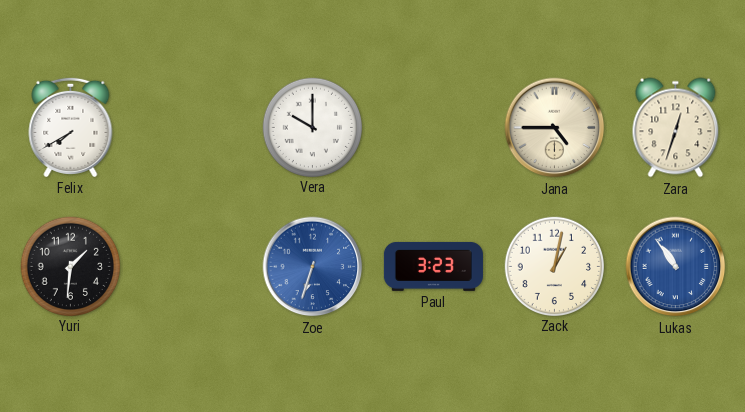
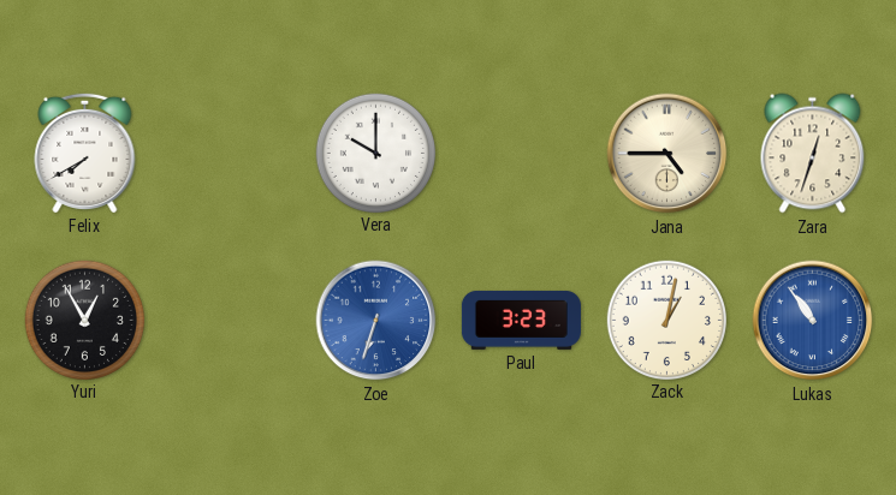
Yuri: 1:31 -> 12:55 (84, 320)
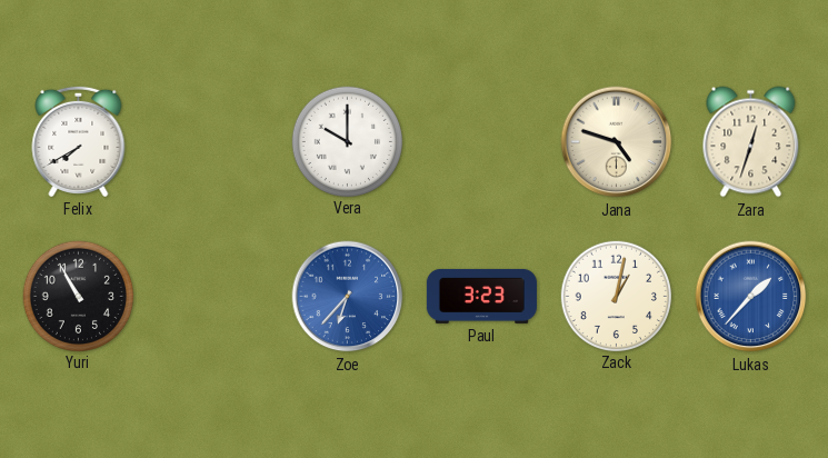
Jana: 4:45 -> 4:48 (617, 142)
Yuri: 12:55 -> 10:55 (78, 296)
Zoe: 6:33 -> 6:37 (348, 297)
Lukas: 10:54 -> 1:37 (751, 297)
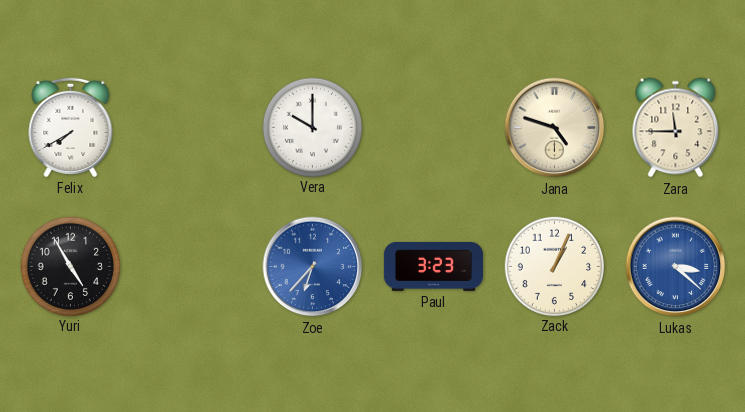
Zara: 12:33 -> 11:45 (676, 128)
Yuri: 10:55 -> 4:55 (70, 266)
Zack: 1:02 -> 1:04 (554, 266)
Lukas: 1:37 -> 3:22 (676, 267)
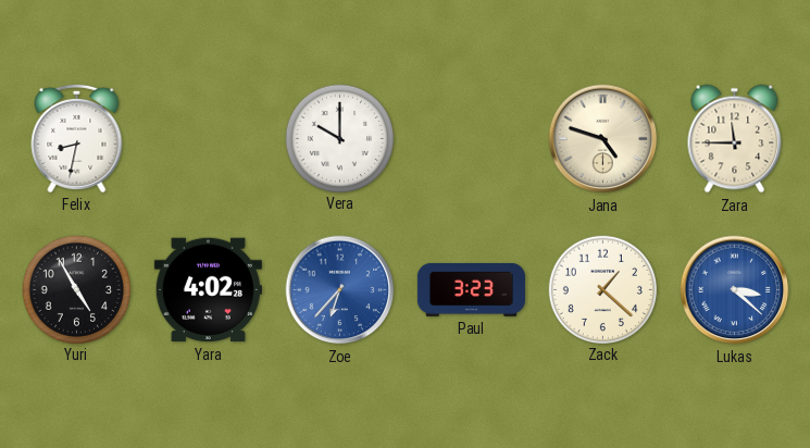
Felix: 7:40 -> 8:32 (77, 138)
Yara: none -> 4:02 (208, 290)
Zack: 1:04 -> 1:22 (602, 289)
